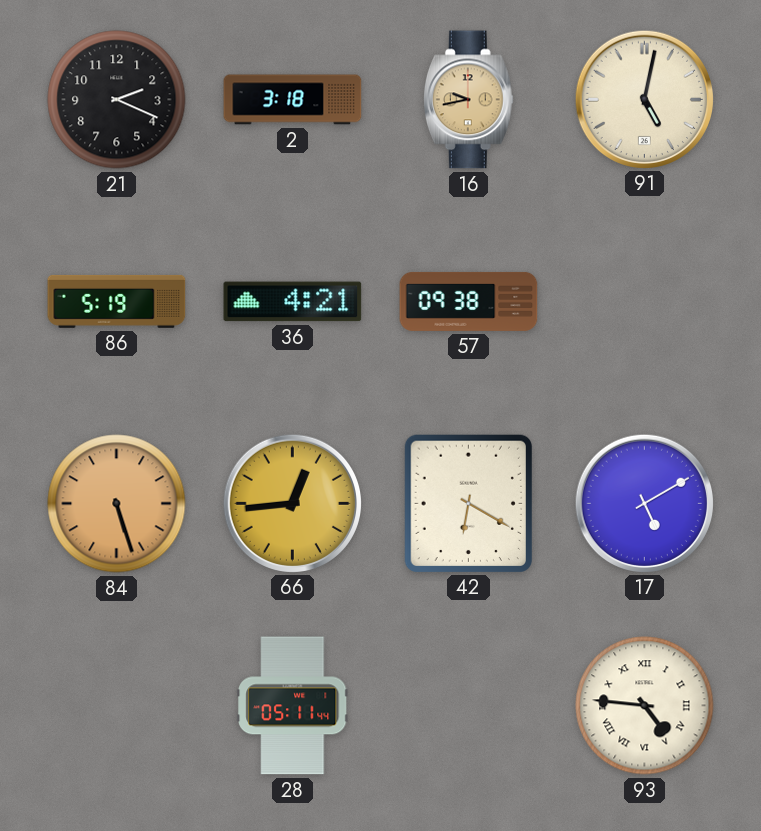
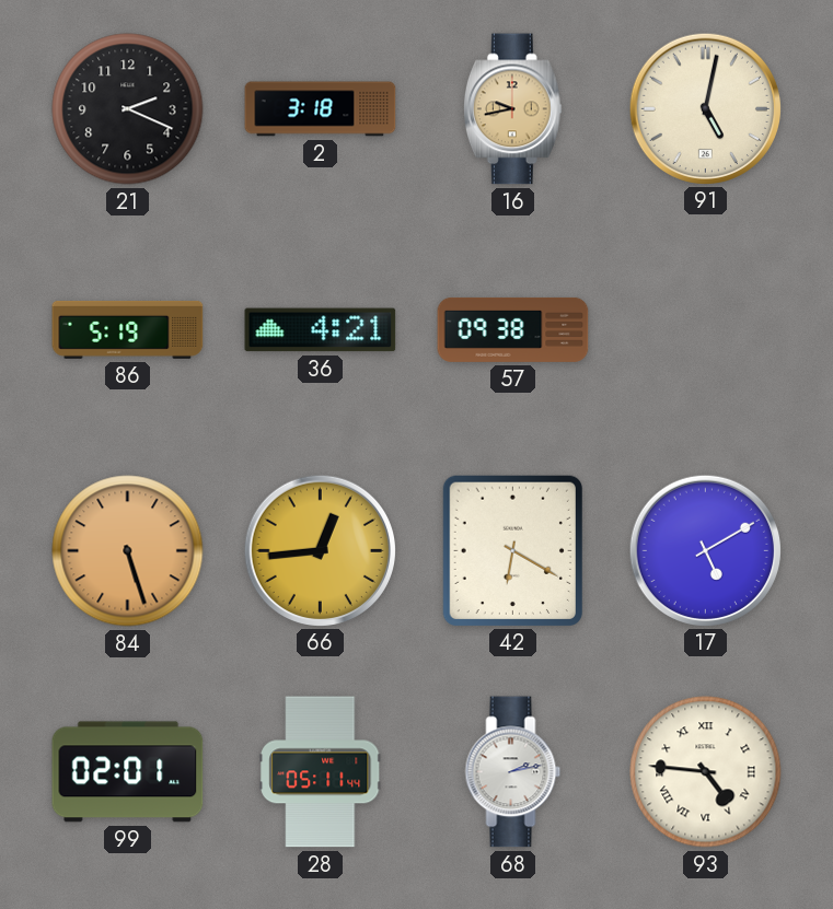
99: none -> 02:01 (128, 772)
68: none -> 2:13 (513, 772)
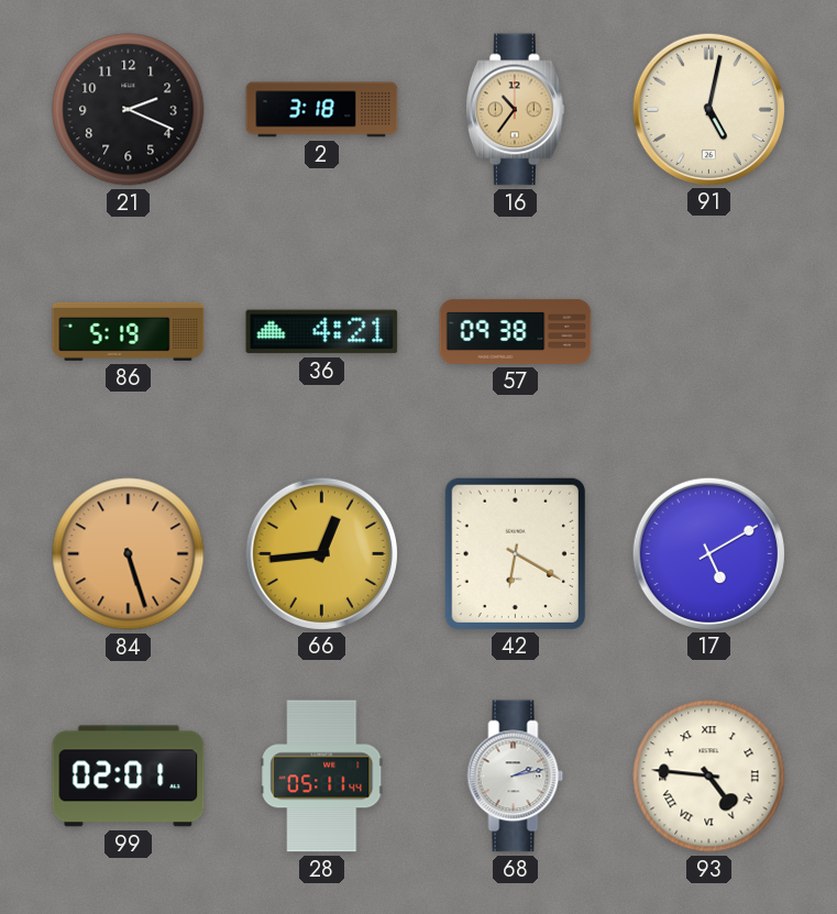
16: 9:43 -> 10:36 (515, 110)
